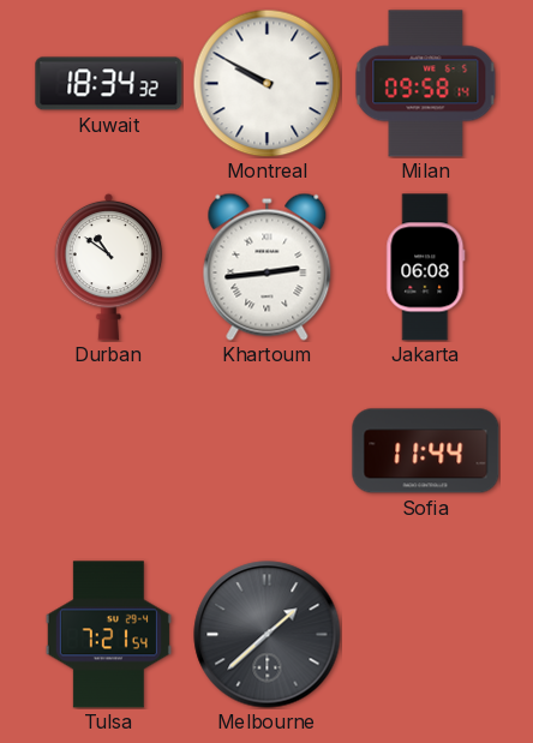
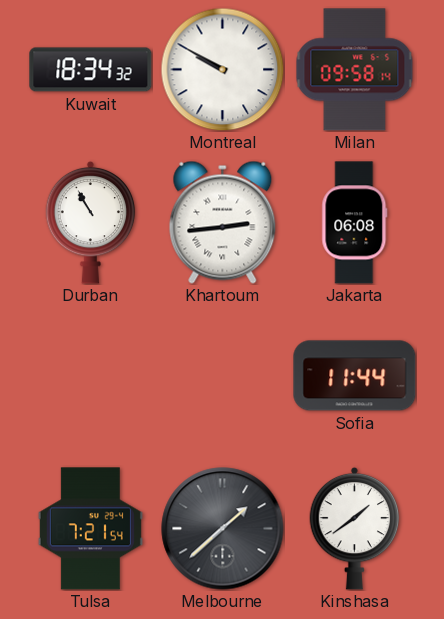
Durban: 10:51 -> 10:55 (91, 222)
Kinshasa: none -> 1:39 (355, 528)
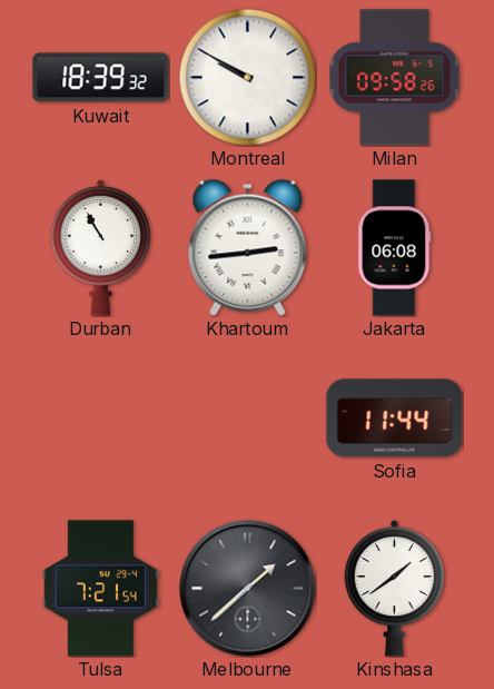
Kuwait: 18:34 -> 18:39 (101, 78)
Milan: 09:58:14 -> 09:58:26 (395, 78)
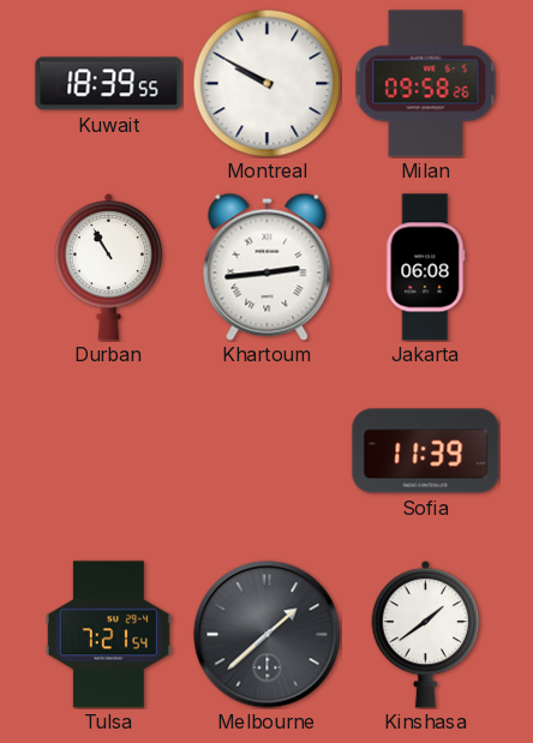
Kuwait: 18:39:32 -> 18:39:55 (109, 84)
Sofia: 11:44 -> 11:39 (426, 451)
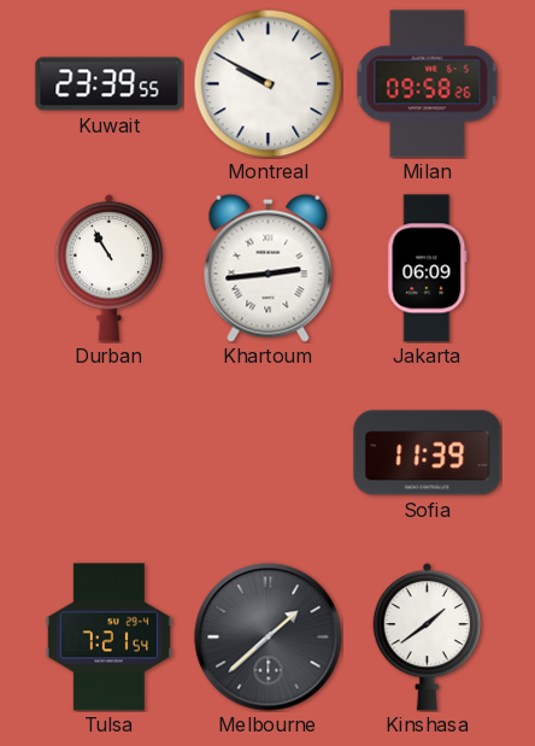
Kuwait: 18:39 -> 23:39 (110, 84)
Jakarta: 06:08 -> 06:09 (428, 269)
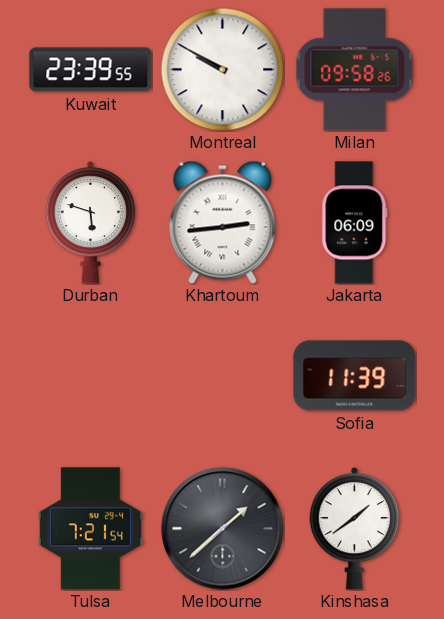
Durban: 10:55 -> 5:48 (91, 222)
